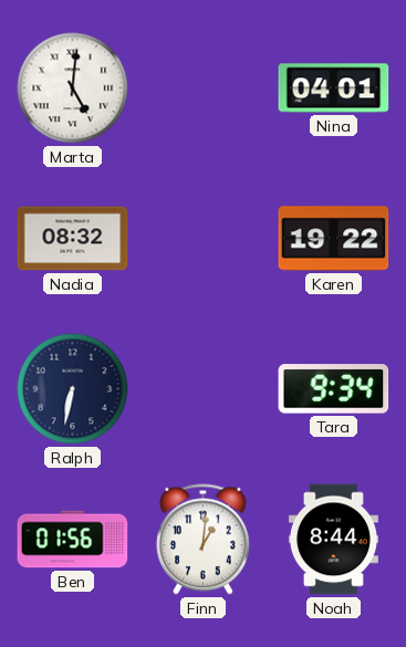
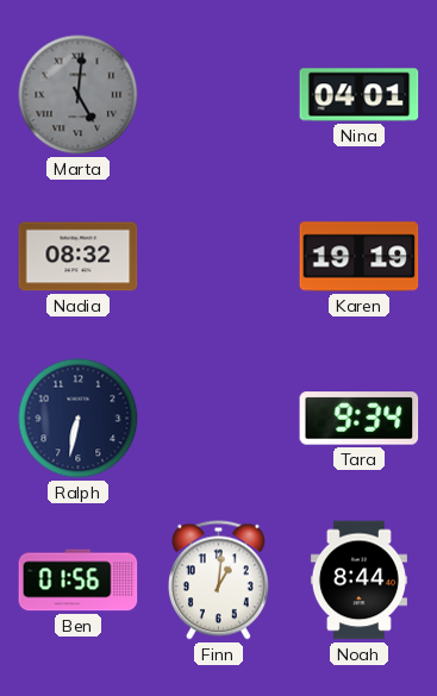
Marta dial: white -> grey (79, 95)
Karen: 19:22 -> 19:19 (360, 257)
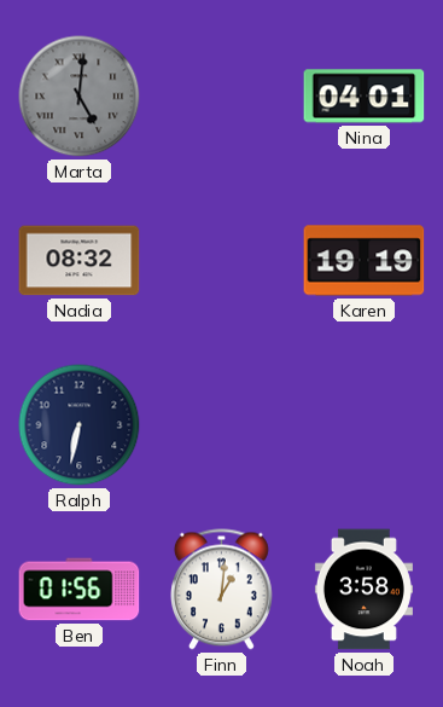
Tara: 9:34 -> none (360, 419)
Noah: 8:44 -> 3:58 (363, 590)
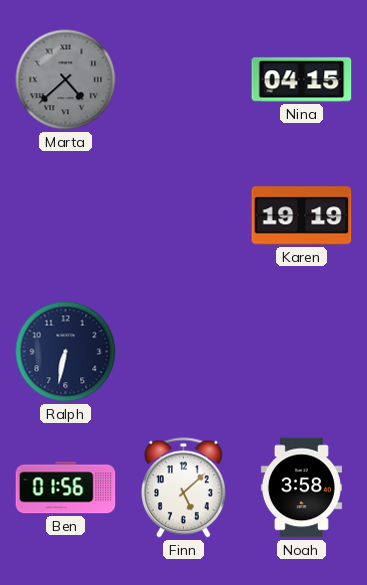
Marta: 5:01 -> 4:38 (66, 80)
Nina: 04:01 -> 04:15 (302, 80)
Nadia: 08:32 -> none (80, 261)
Finn: 1:01 -> 5:08 (183, 488)
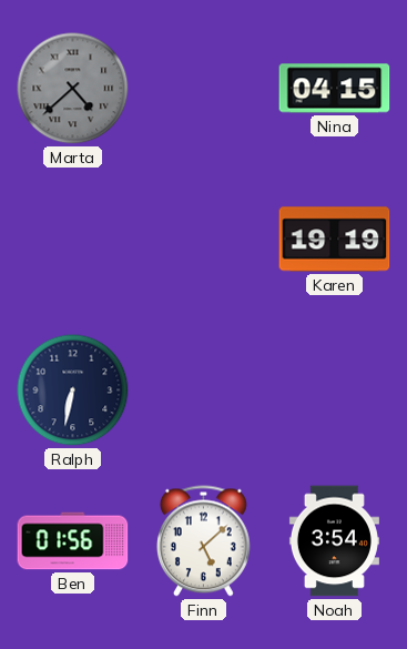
Noah: 3:58 -> 3:54 (334, 541)
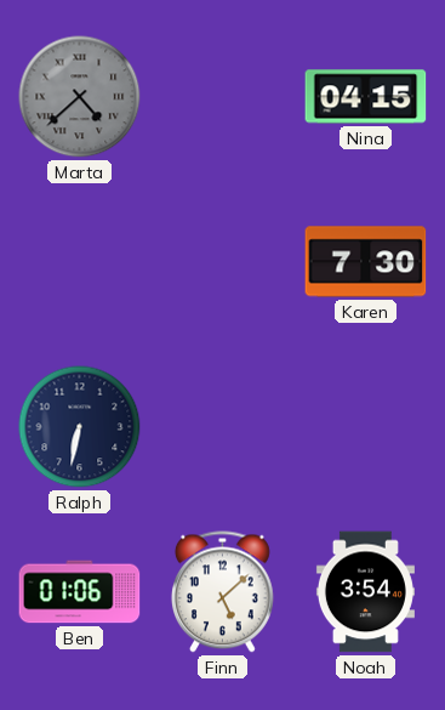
Karen: 19:19 -> 7:30 (366, 262)
Ben: 01:56 -> 01:06 (80, 592)
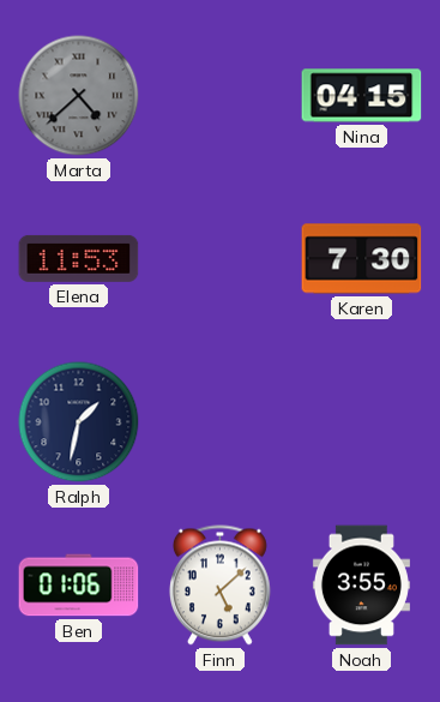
Elena: none -> 11:53 (79, 258)
Ralph: 6:32 -> 1:32 (79, 422)
Noah: 3:54 -> 3:55 (361, 586)
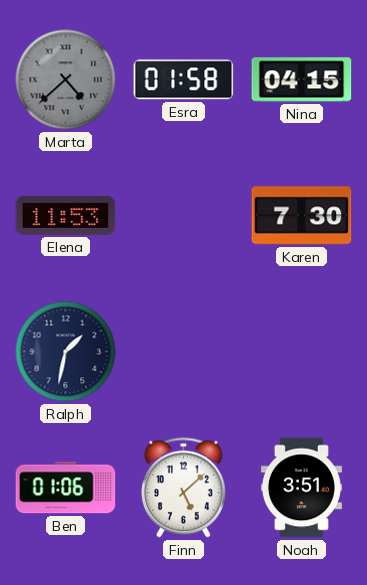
Esra: none -> 01:58 (184, 80)
Noah: 3:55 -> 3:51 (301, 488)
